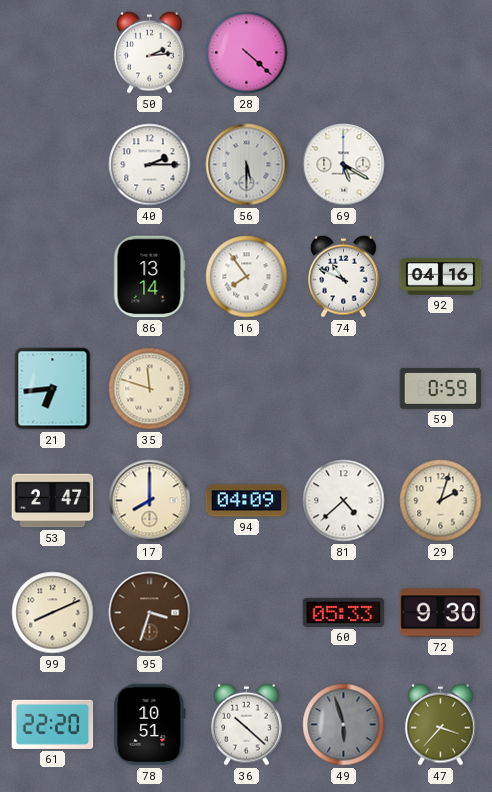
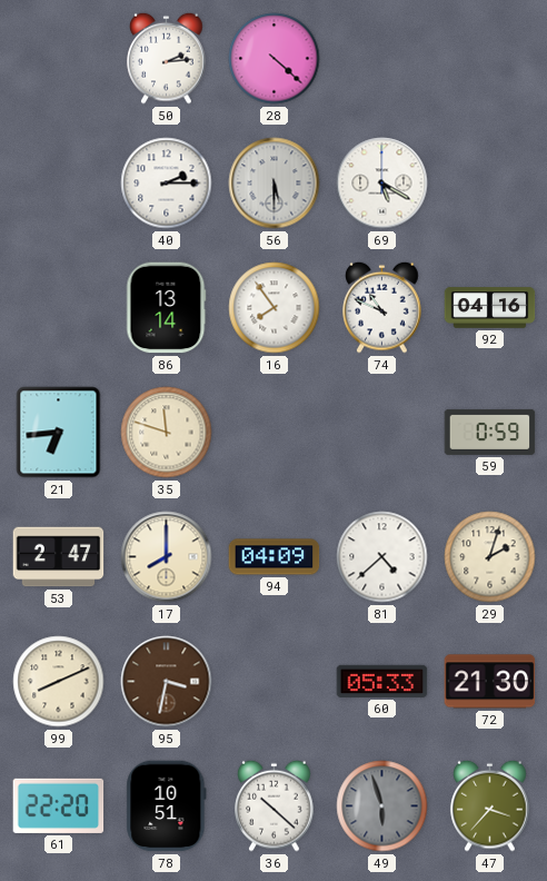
95: 3:33 -> 3:32 (167, 682)
72: 9:30 -> 21:30 (490, 682)
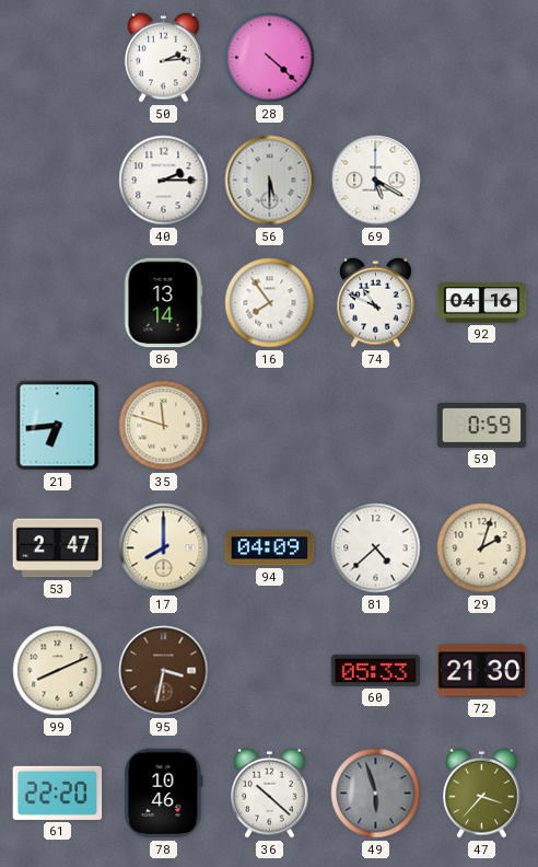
78: 10:51 -> 10:46 (164, 794)
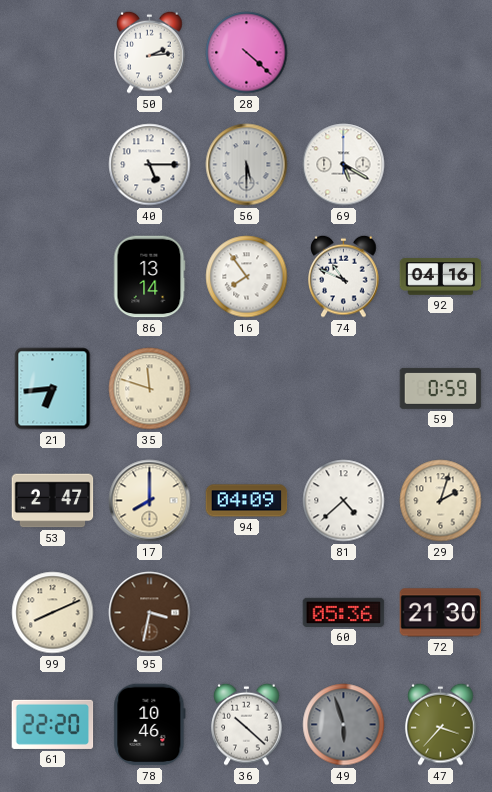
40: 2:15 -> 5:15 (150, 165)
60: 05:33 -> 05:36 (344, 612)
